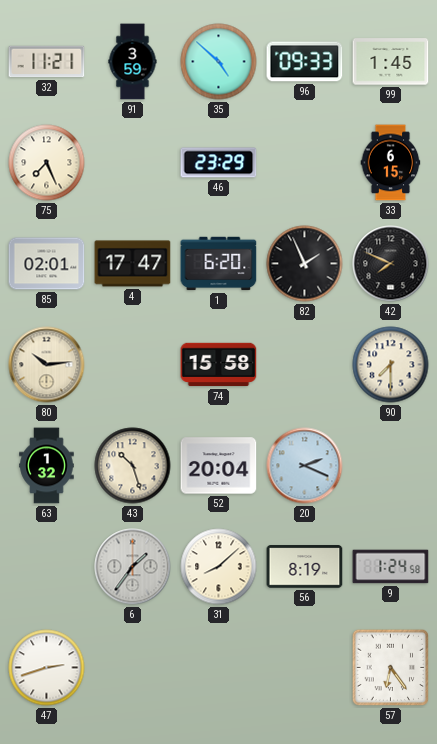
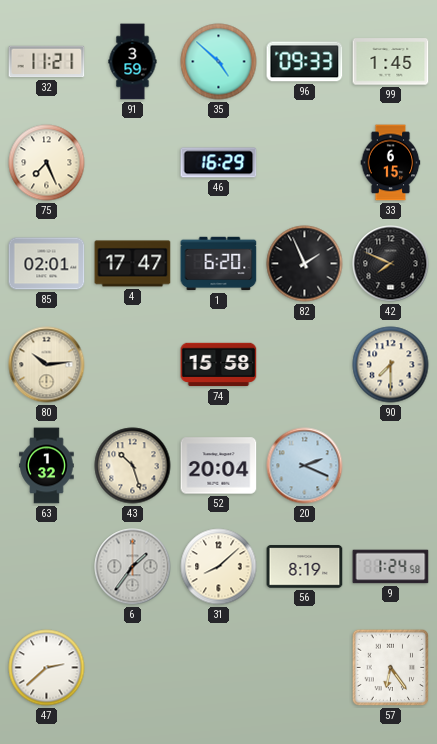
46: 23:29 -> 16:29 (219, 163)
47: 2:42 -> 2:38 (47, 668)
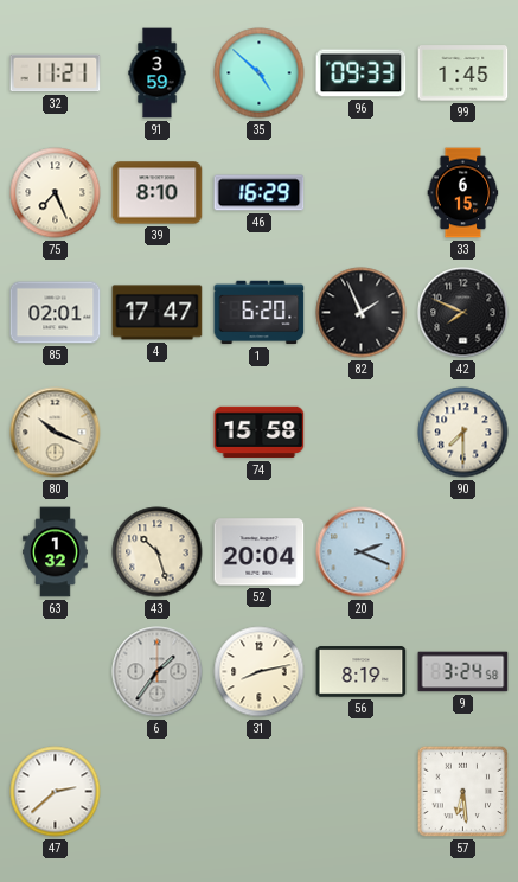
39: none -> 8:10 (158, 193)
80: 10:14 -> 10:19 (56, 433)
31: 8:08 -> 8:13 (260, 672)
9: 1:24 -> 3:24 (463, 672)
57: 6:24 -> 6:29 (463, 792)
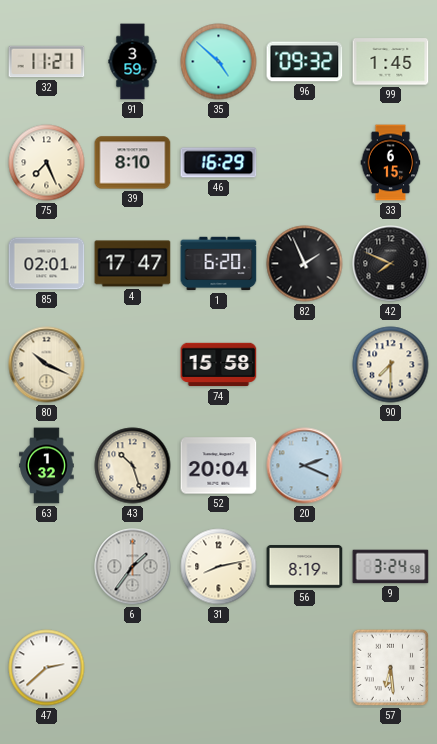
96: 09:33 -> 09:32 (305, 62)
